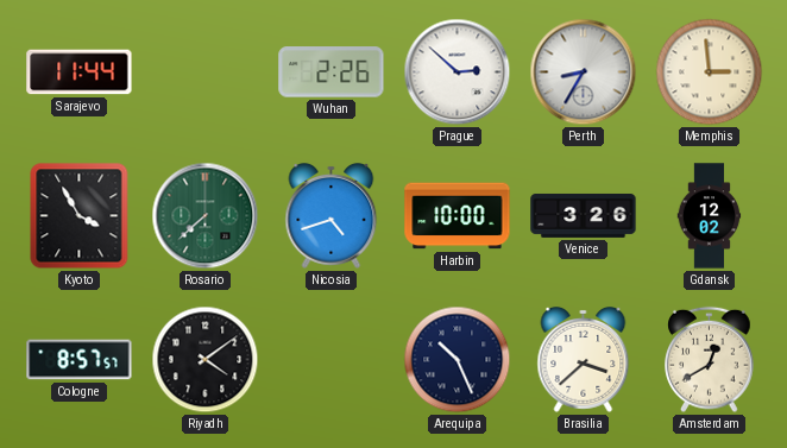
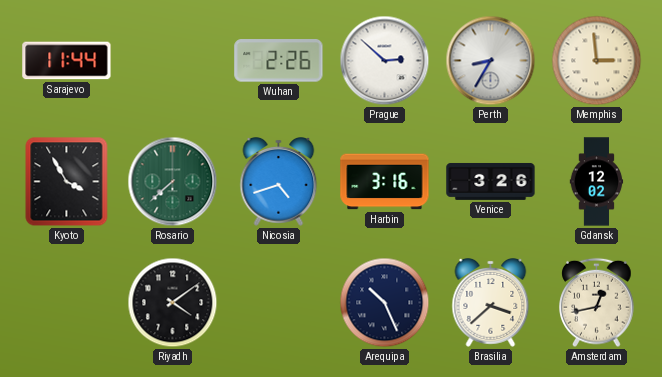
Harbin: 10:00 -> 3:16 (385, 182)
Cologne: 8:57 -> none (80, 360)
Amsterdam: 12:40 -> 12:43 (597, 303)
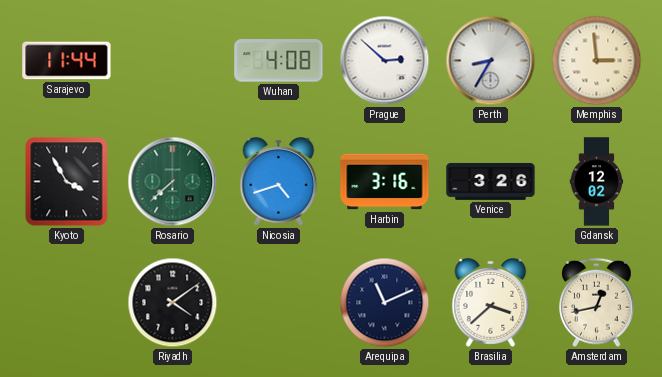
Wuhan: 2:26 -> 4:08 (279, 61)
Arequipa: 10:26 -> 11:11 (385, 303)
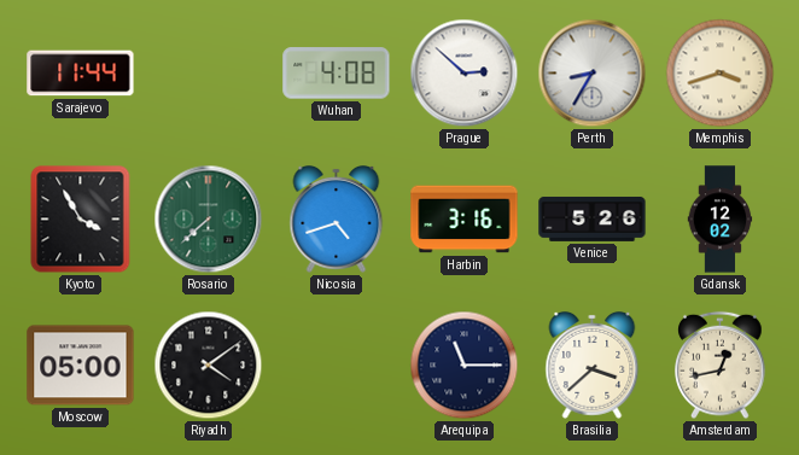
Memphis: 2:59 -> 3:42 (721, 74)
Venice: 3:26 -> 5:26 (593, 218)
Moscow: none -> 05:00 (81, 366)
Arequipa: 11:11 -> 11:15 (465, 366)
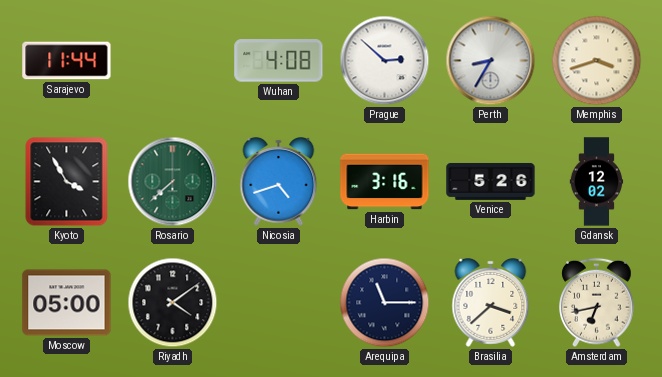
Amsterdam: 12:43 -> 6:43 (597, 303)
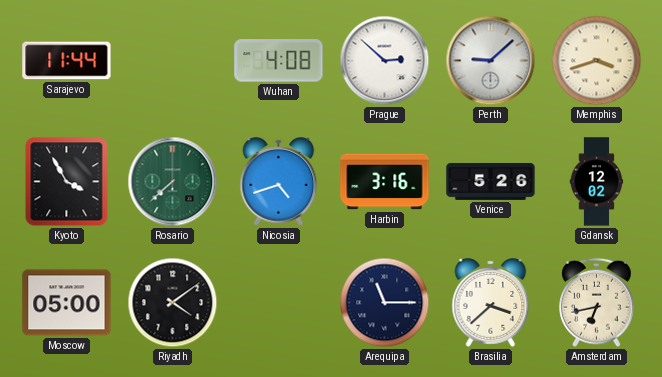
Perth: 8:35 -> 9:08 (491, 61)
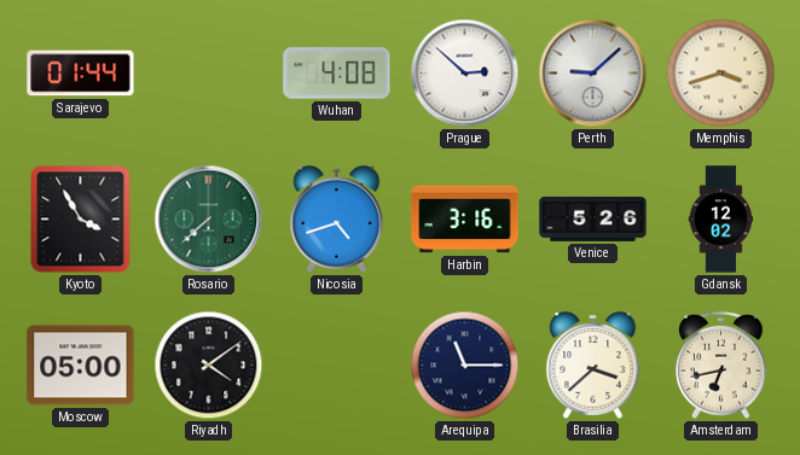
Sarajevo: 11:44 -> 01:44 (81, 74)
